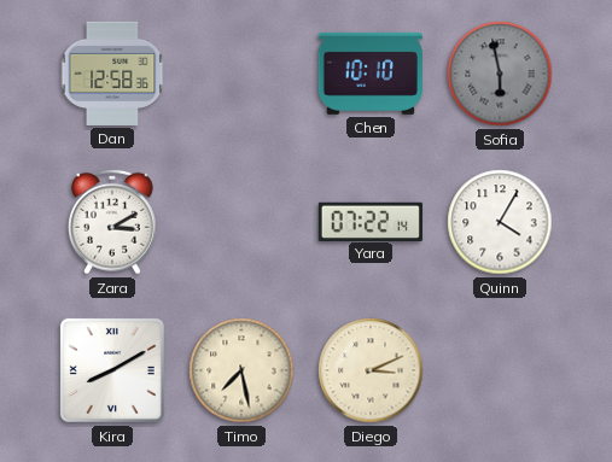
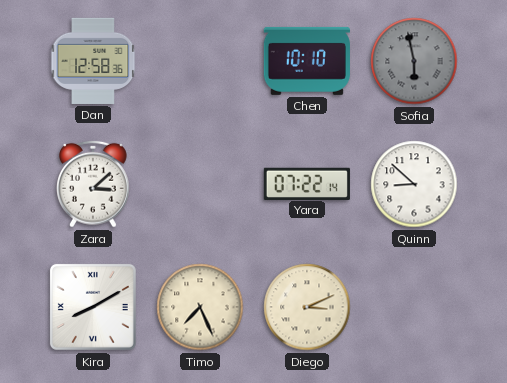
Zara: 3:10 -> 3:08 (94, 184)
Quinn: 4:05 -> 8:52 (414, 184)
Timo: 7:28 -> 7:26 (200, 307)
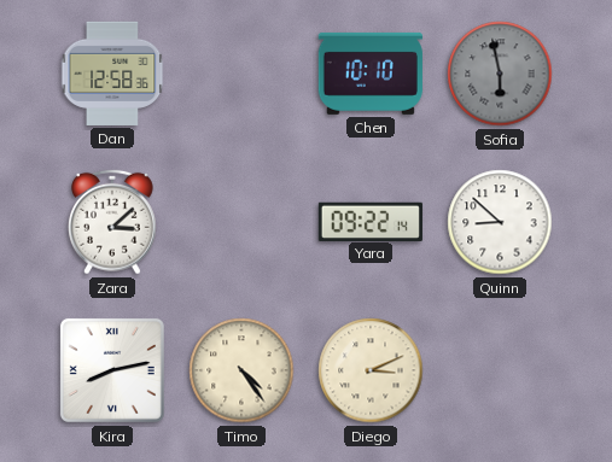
Yara: 07:22 -> 09:22 (371, 221)
Kira: 8:10 -> 8:13 (112, 370)
Timo: 7:26 -> 4:24 (241, 370)
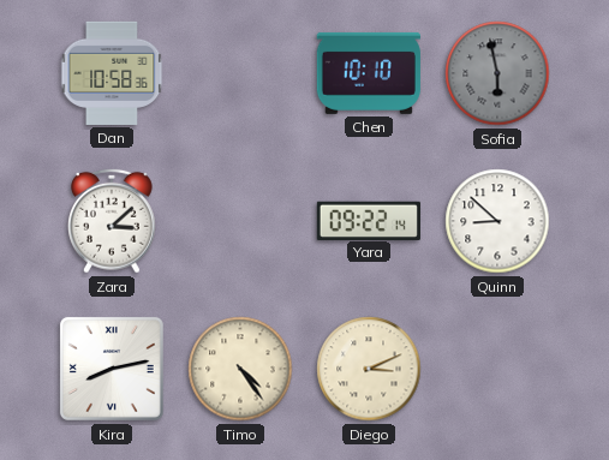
Dan: 12:58 -> 10:58 (112, 73)
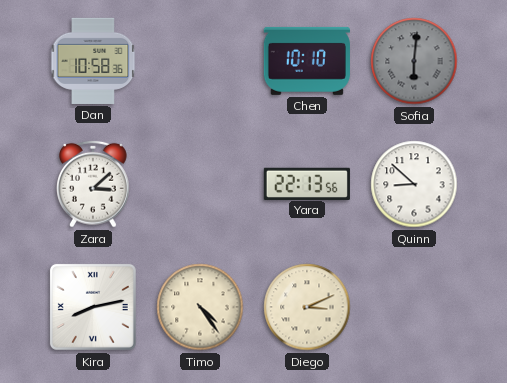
Sofia: 5:58 -> 6:01 (414, 61)
Yara: 09:22 -> 22:13 (307, 183)
